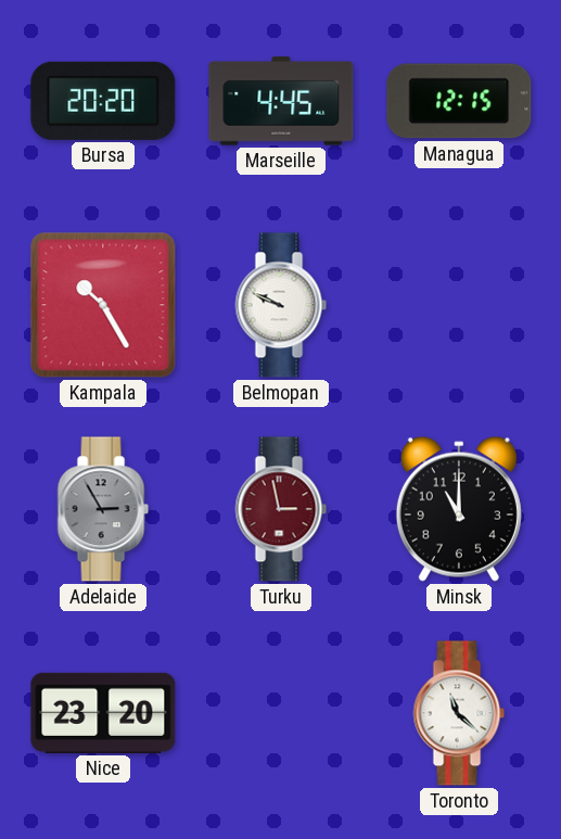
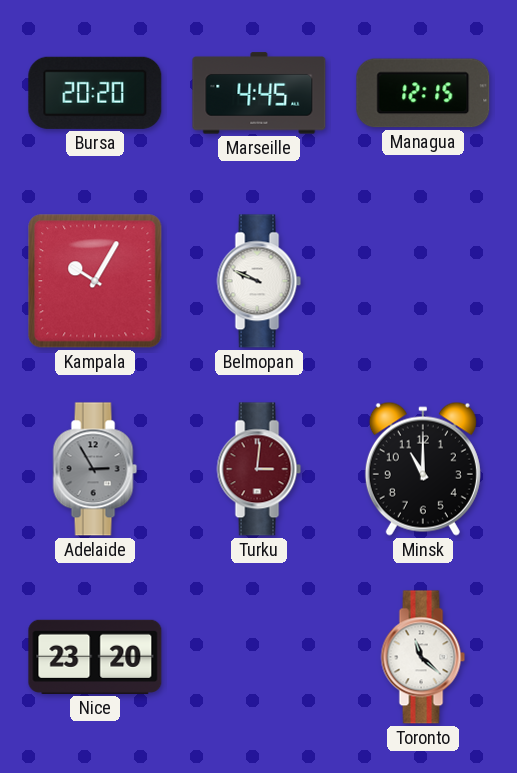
Kampala: 10:25 -> 10:05 (95, 281)
Turku: 2:58 -> 3:01 (259, 469)
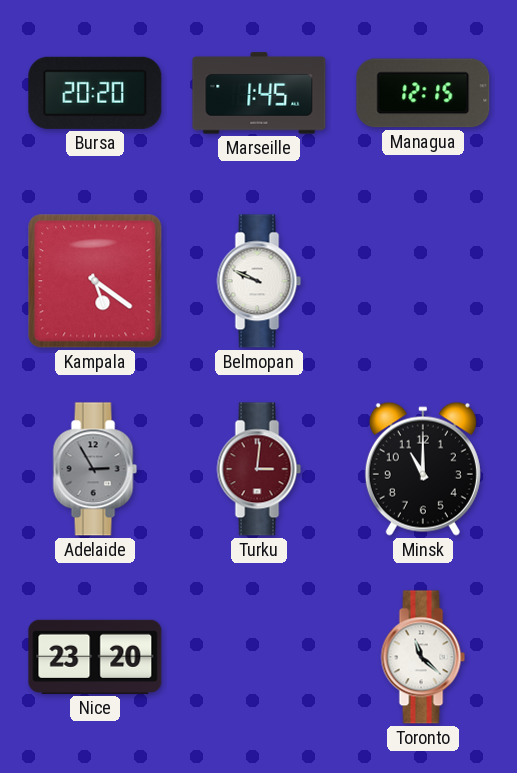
Marseille: 4:45 -> 1:45 (259, 93)
Kampala: 10:05 -> 5:21 (95, 281)
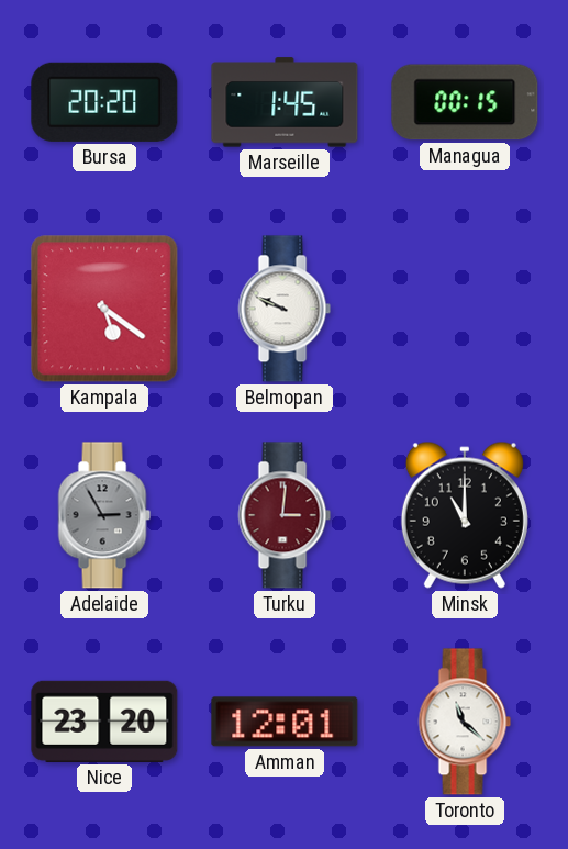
Managua: 12:15 -> 00:15 (465, 102)
Amman: none -> 12:01 (285, 722)
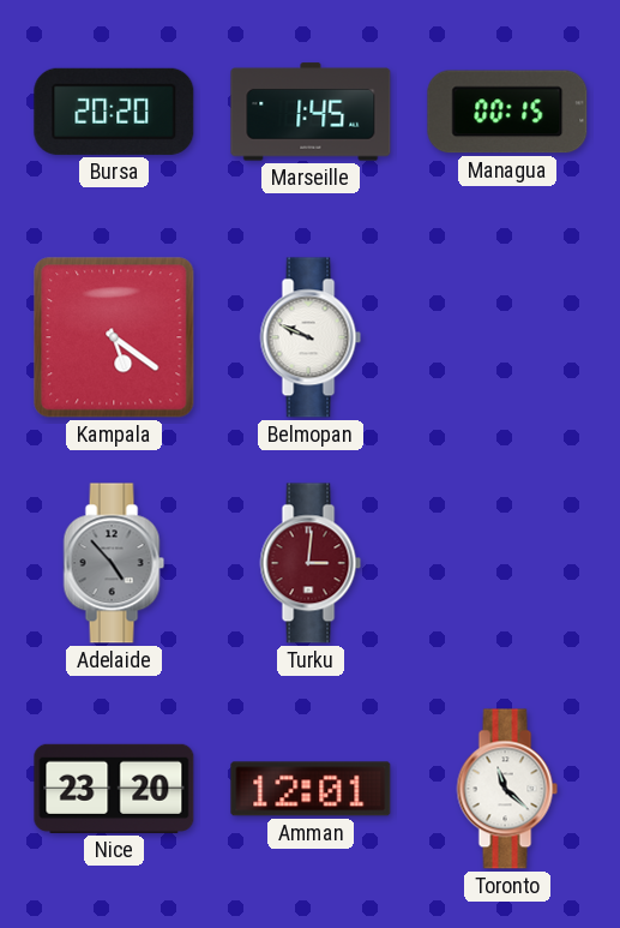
Adelaide: 2:55 -> 4:53 (114, 563)
Minsk: 11:00 -> none (465, 515)
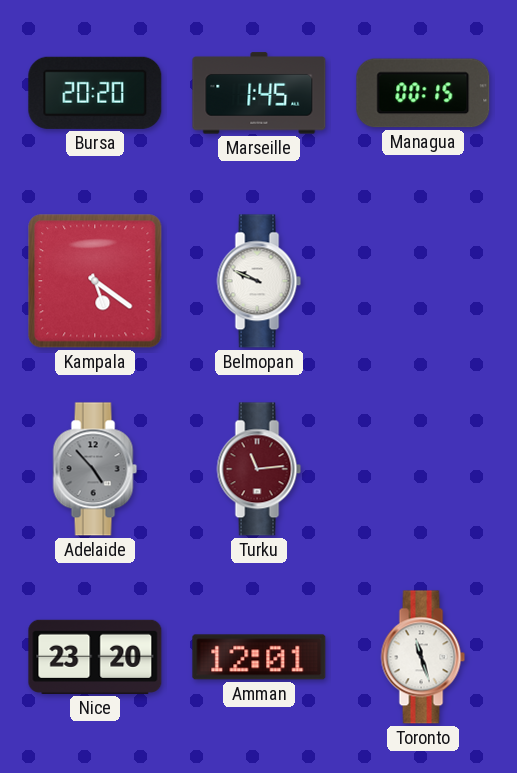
Turku: 3:01 -> 11:14 (259, 469)
Toronto: 11:22 -> 11:27 (423, 657)
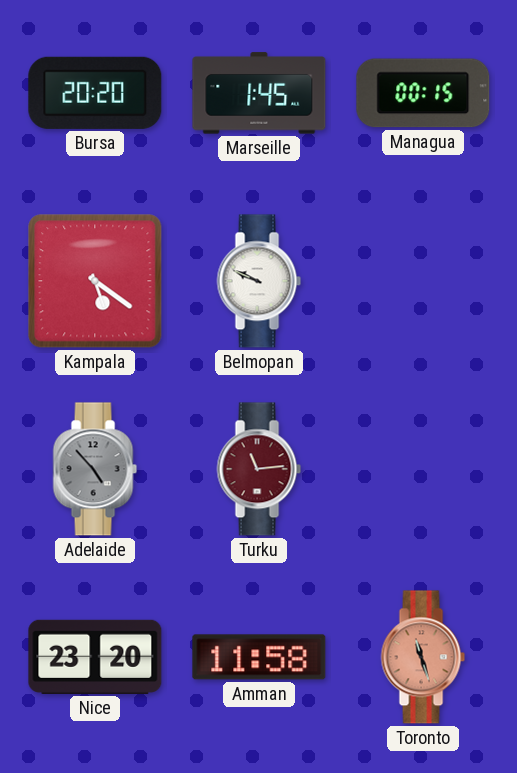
Amman: 12:01 -> 11:58 (259, 657)
Toronto dial: white -> salmon (423, 657)
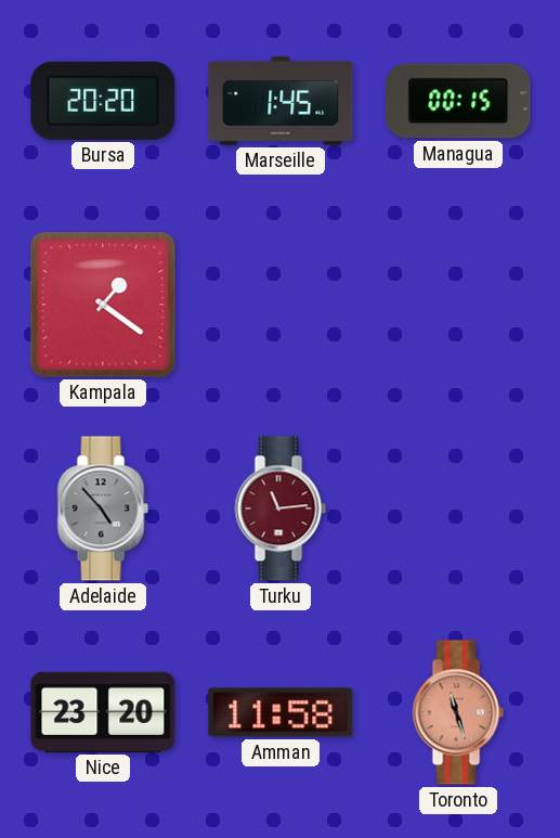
Kampala: 5:21 -> 1:21 (103, 305)
Belmopan: 9:49 -> none (259, 281)
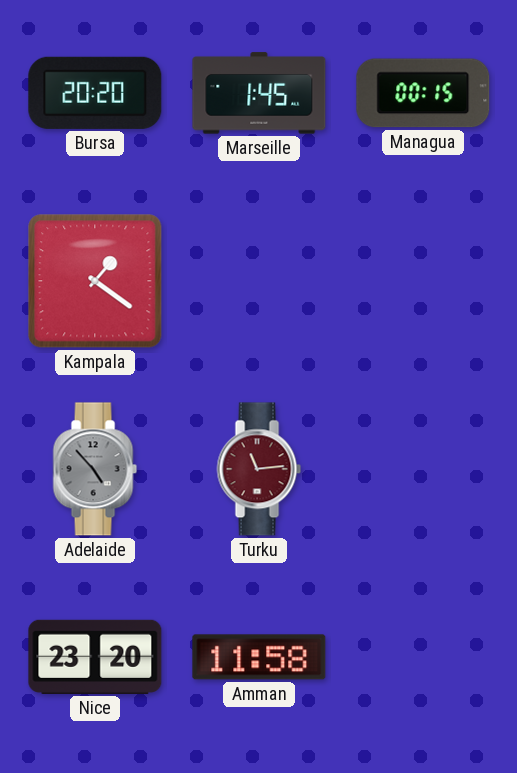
Toronto: 11:27 -> none (458, 712)
